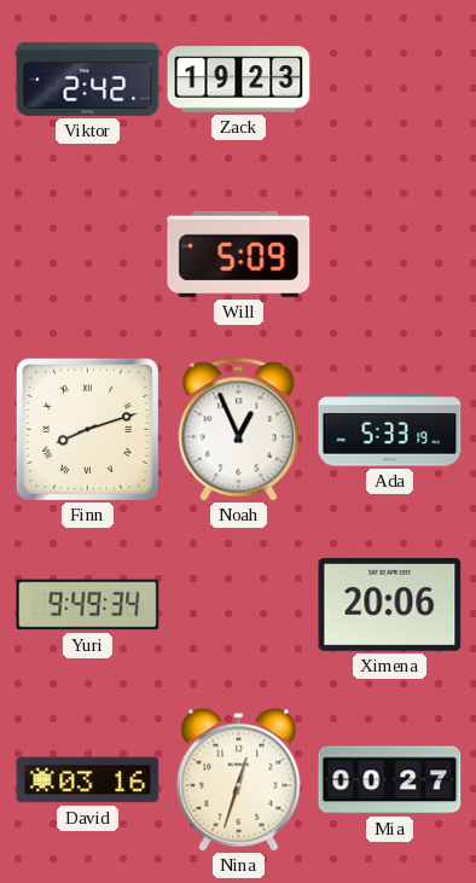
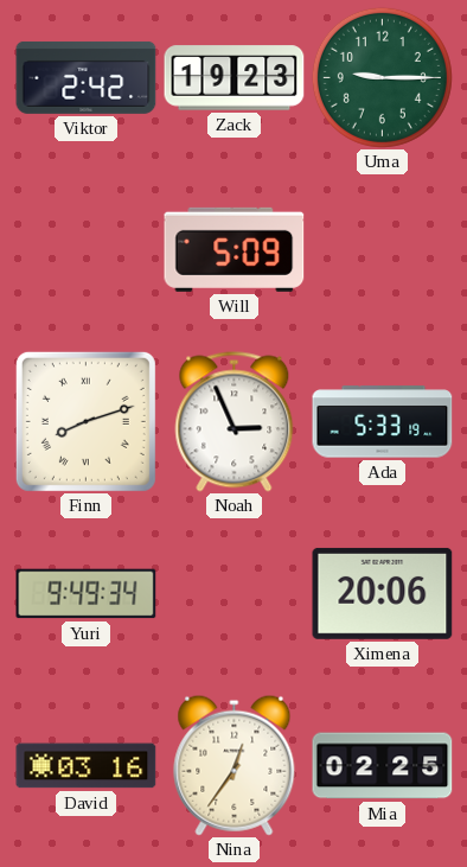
Uma: none -> 9:15 (382, 77)
Noah: 12:56 -> 2:56 (235, 422)
Nina: 12:33 -> 12:36 (235, 765)
Mia: 00:27 -> 02:25 (383, 766)
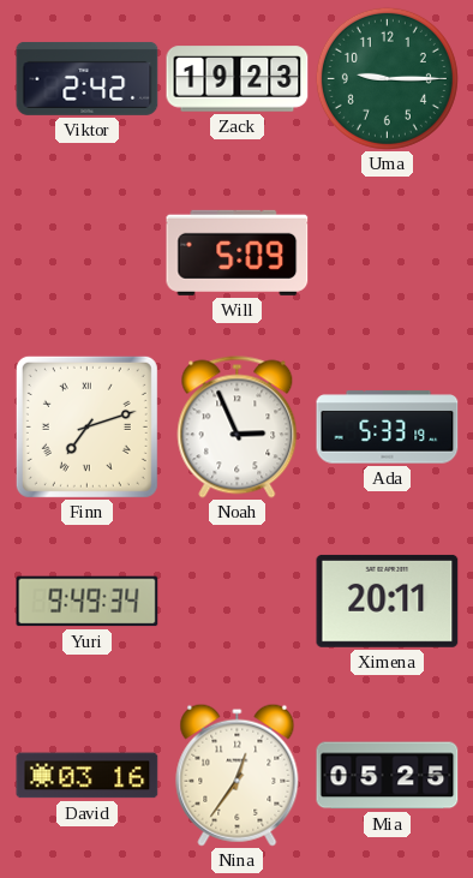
Finn: 8:12 -> 7:12 (86, 426)
Ximena: 20:06 -> 20:11 (388, 601)
Mia: 02:25 -> 05:25 (388, 776)
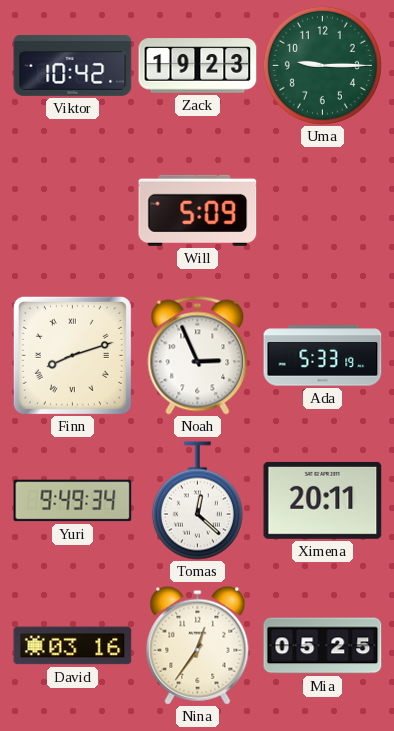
Viktor: 2:42 -> 10:42 (73, 65)
Finn: 7:12 -> 8:12 (72, 355)
Tomas: none -> 12:22 (197, 501)
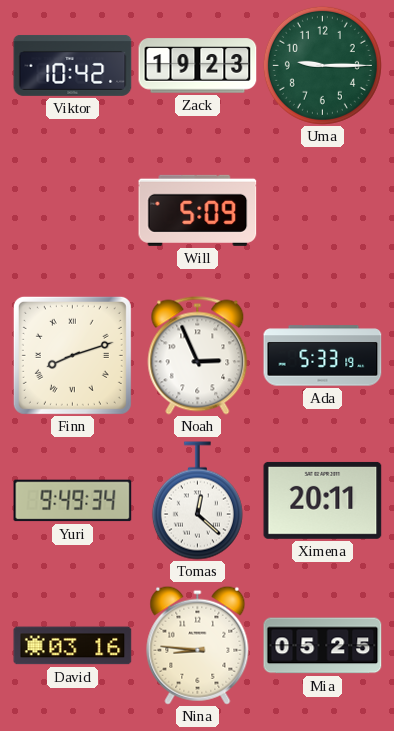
Nina: 12:36 -> 8:46 (198, 645)
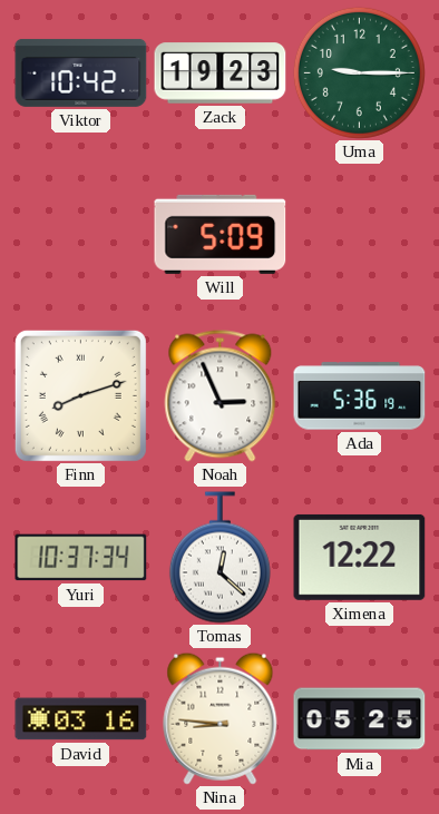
Ada: 5:33 -> 5:36 (360, 396)
Yuri: 9:49 -> 10:37 (81, 558)
Ximena: 20:11 -> 12:22 (360, 557)
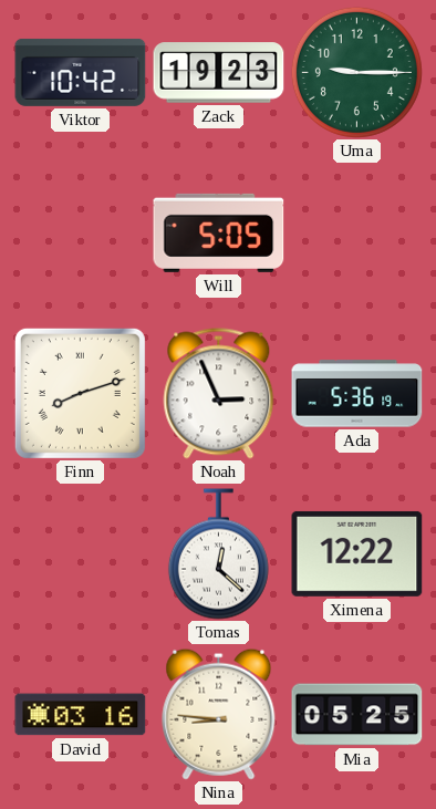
Will: 5:09 -> 5:05 (219, 232)
Yuri: 10:37 -> none (81, 558)
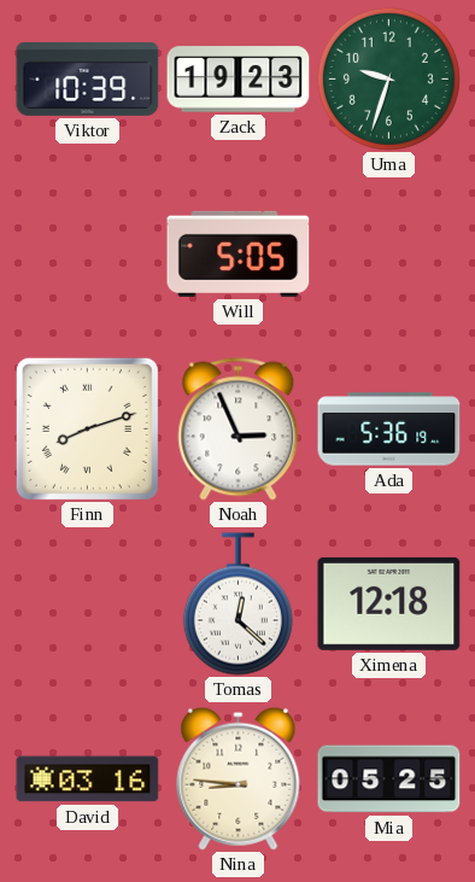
Viktor: 10:42 -> 10:39 (88, 78)
Uma: 9:15 -> 9:33 (388, 78)
Ximena: 12:22 -> 12:18 (389, 603)
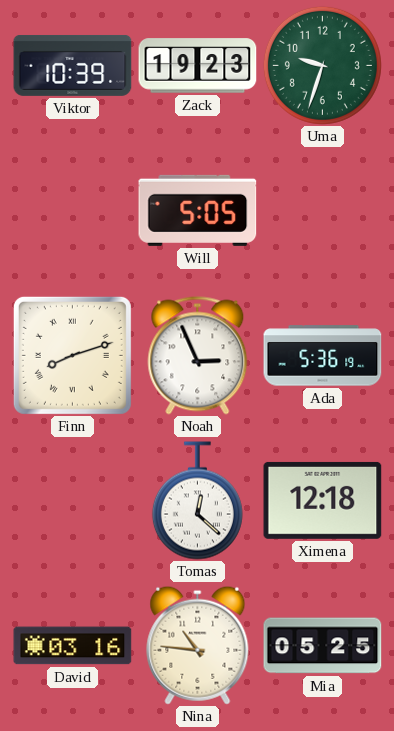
Nina: 8:46 -> 10:46 (198, 645)
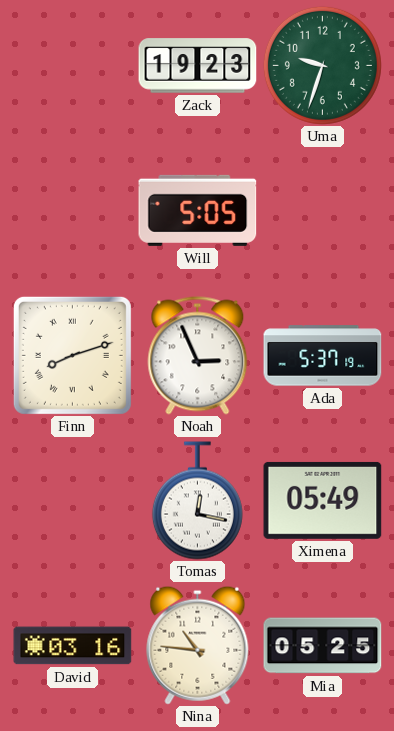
Viktor: 10:39 -> none (73, 65)
Ada: 5:36 -> 5:37 (323, 356)
Tomas: 12:22 -> 12:17 (197, 501)
Ximena: 12:18 -> 05:49 (323, 500)
